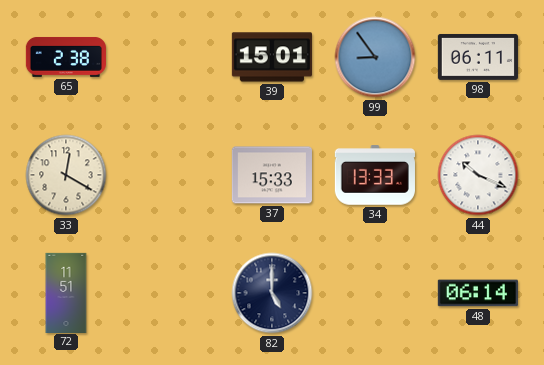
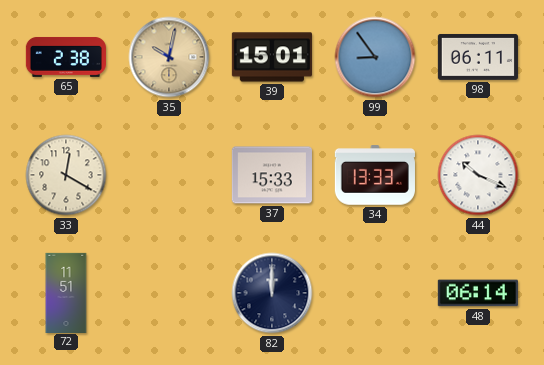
35: none -> 10:02 (169, 57)
82: 5:00 -> 12:00 (272, 293)
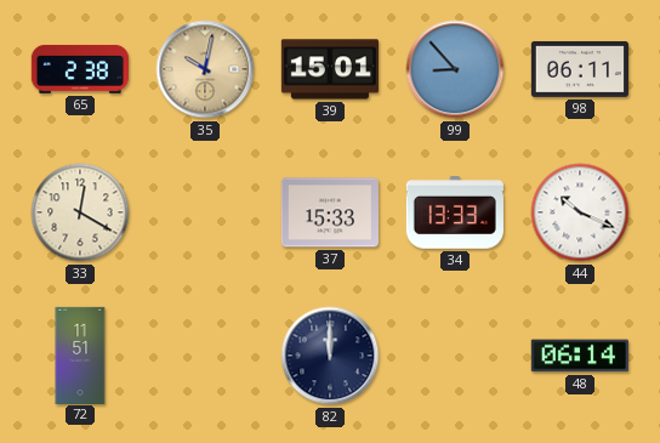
99: 8:54 -> 8:53 (455, 69)
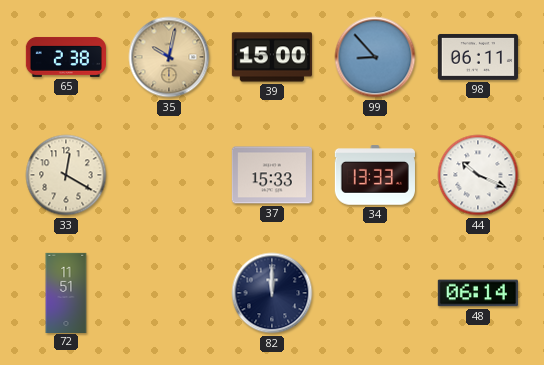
39: 15:01 -> 15:00 (272, 57)
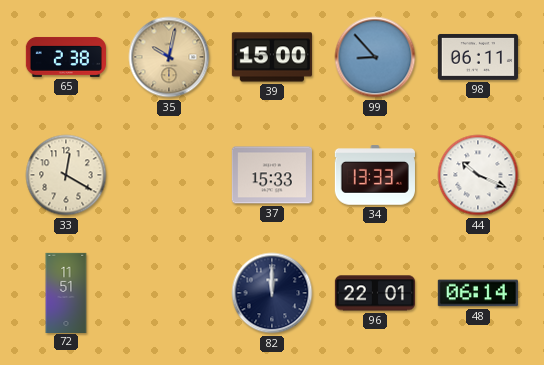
96: none -> 22:01 (374, 293)
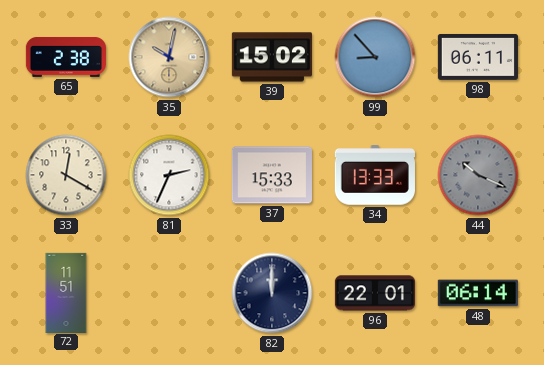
39: 15:00 -> 15:02 (272, 57)
81: none -> 2:34 (169, 175)
44 dial: white -> grey (478, 175)
